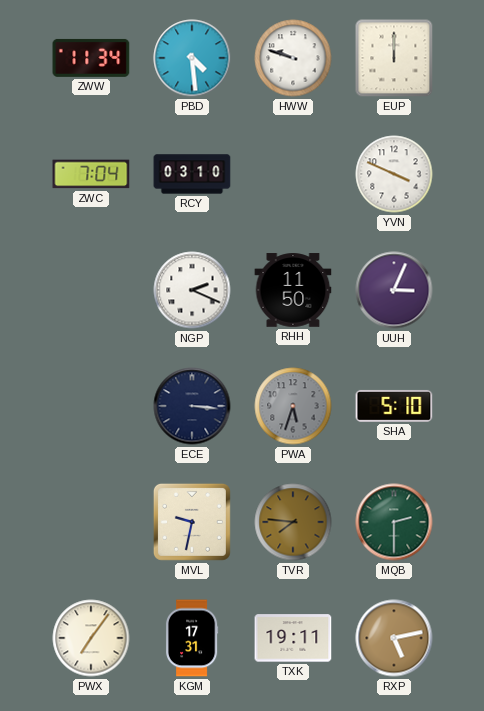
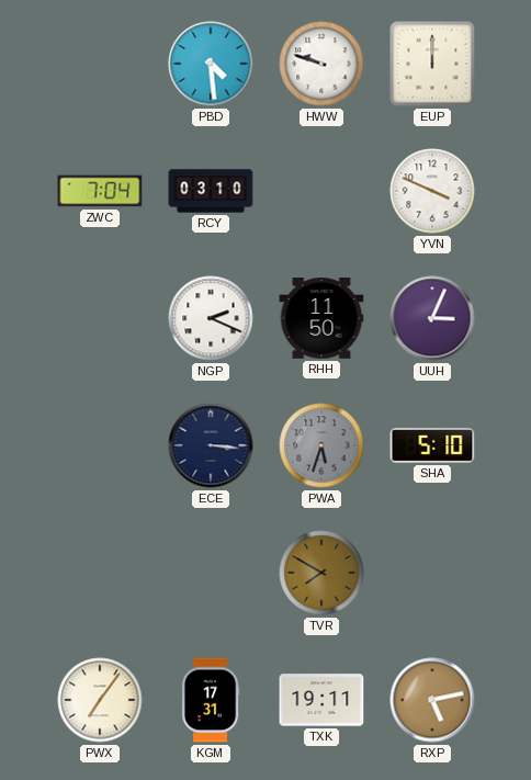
ZWW: 11:34 -> none (91, 58)
MVL: 9:32 -> none (192, 522)
TVR: 7:46 -> 7:50 (321, 573)
MQB: 2:30 -> none (394, 522)
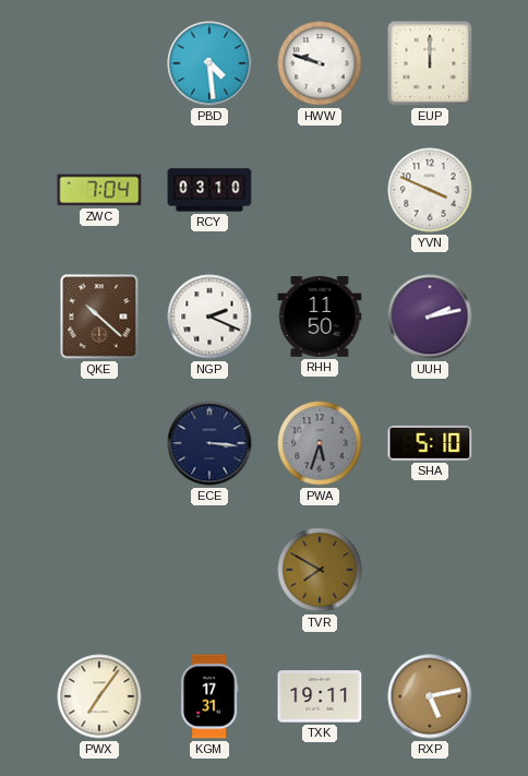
QKE: none -> 10:22 (99, 317)
UUH: 3:04 -> 2:13 (430, 317)
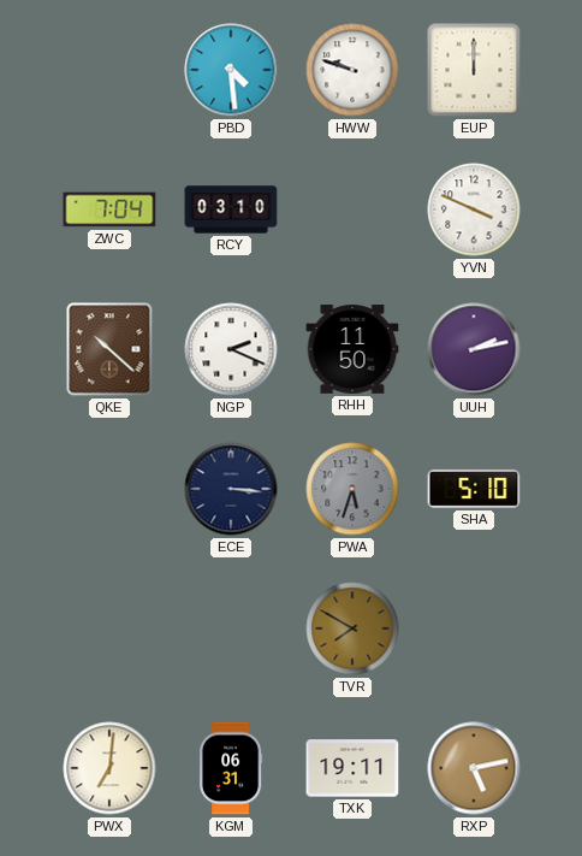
PWX: 7:06 -> 7:01 (109, 768)
KGM: 17:31 -> 06:31 (231, 768)
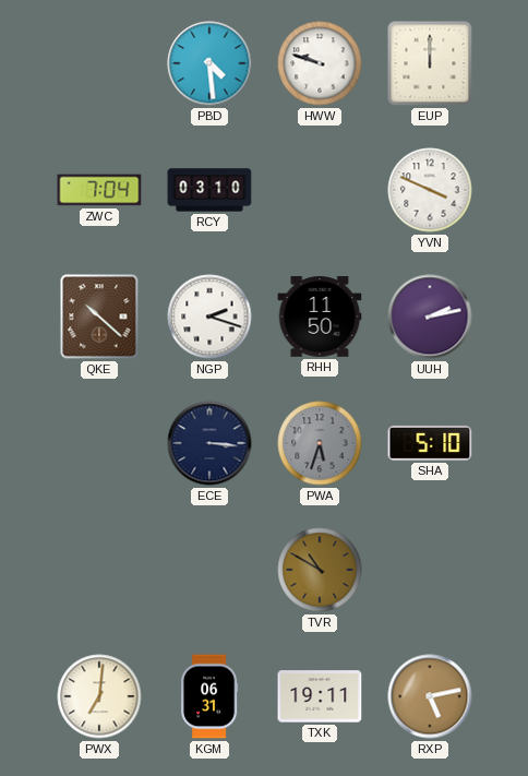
NGP: 2:19 -> 2:18 (209, 317)
TVR: 7:50 -> 10:50 (320, 570)
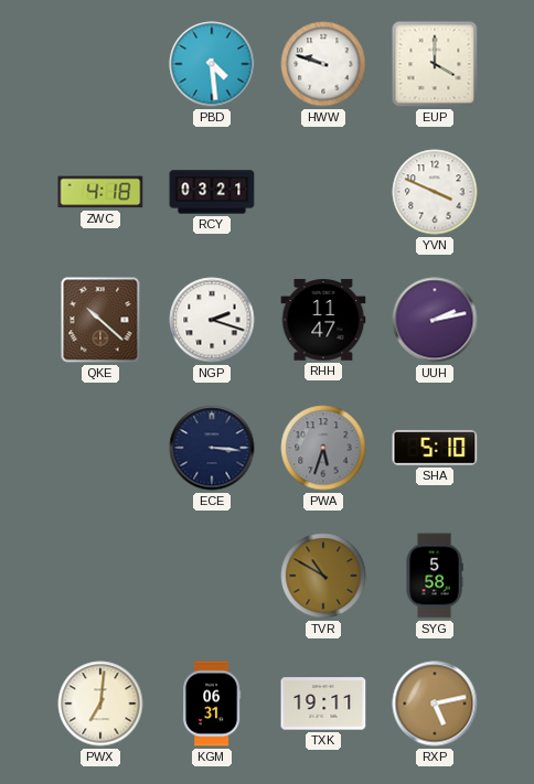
EUP: 12:00 -> 4:00 (435, 64)
ZWC: 7:04 -> 4:18 (100, 192)
RCY: 03:10 -> 03:21 (212, 192)
RHH: 11:50 -> 11:47 (323, 320)
SYG: none -> 5:58 (435, 576)
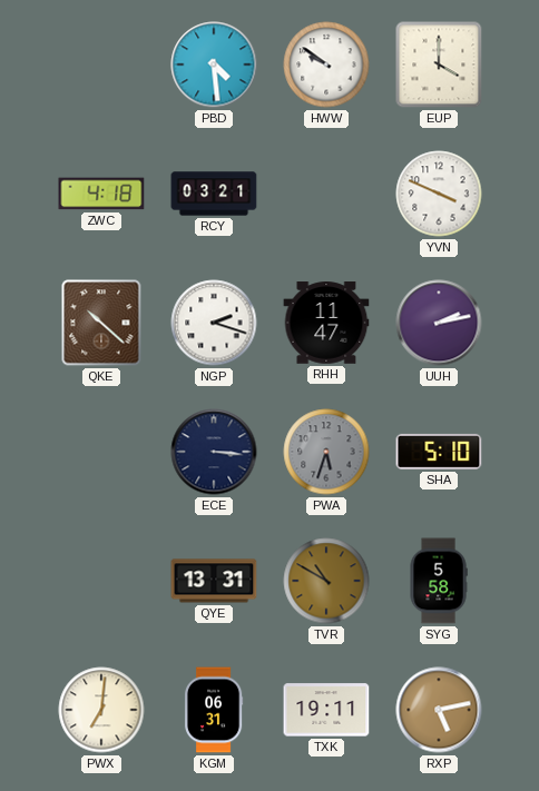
HWW: 9:48 -> 9:51 (326, 65)
QYE: none -> 13:31 (214, 581)
